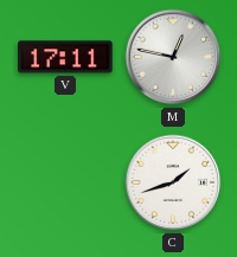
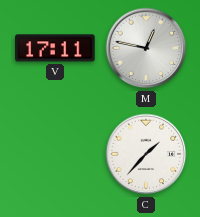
C: 1:42 -> 1:37 (146, 154)
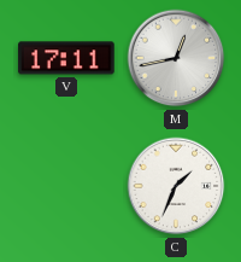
M: 12:47 -> 12:43 (176, 58)
C: 1:37 -> 1:34 (176, 186)
